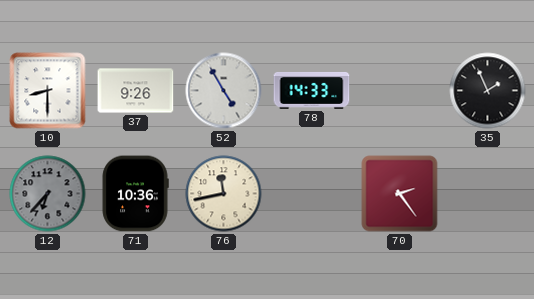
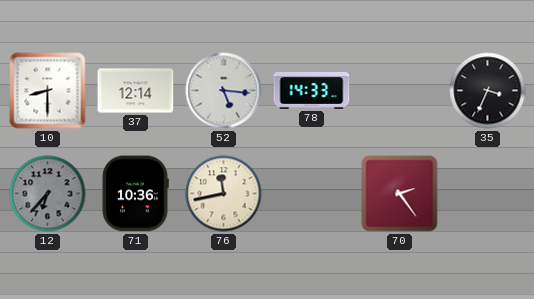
37: 9:26 -> 12:14 (136, 91)
52: 4:55 -> 5:16 (224, 91)
35: 1:56 -> 3:34 (488, 91)
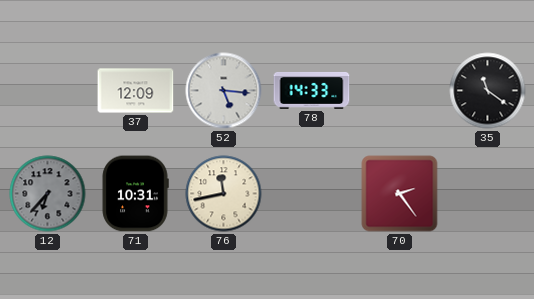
10: 8:30 -> none (48, 91)
37: 12:14 -> 12:09 (136, 91)
35: 3:34 -> 11:21 (488, 91)
71: 10:36 -> 10:31 (135, 194)
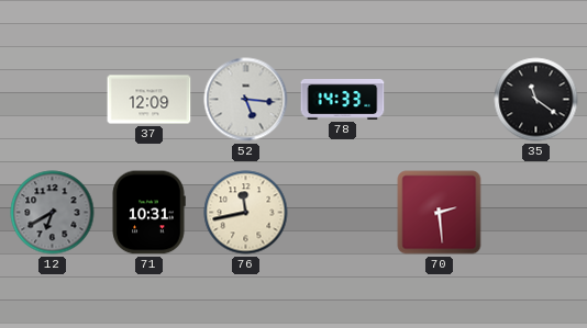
12: 6:37 -> 6:40 (53, 213)
70: 2:24 -> 2:29 (440, 213)
